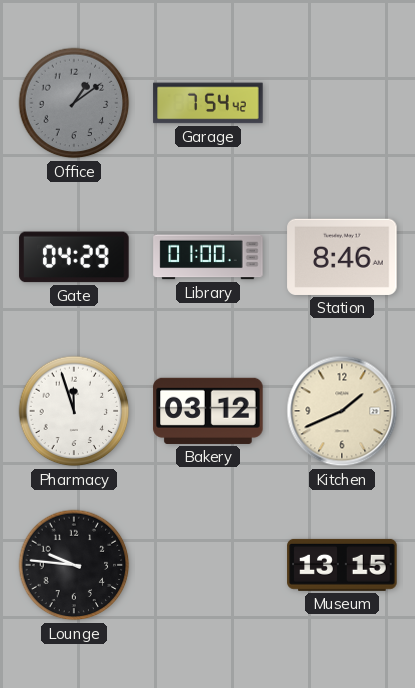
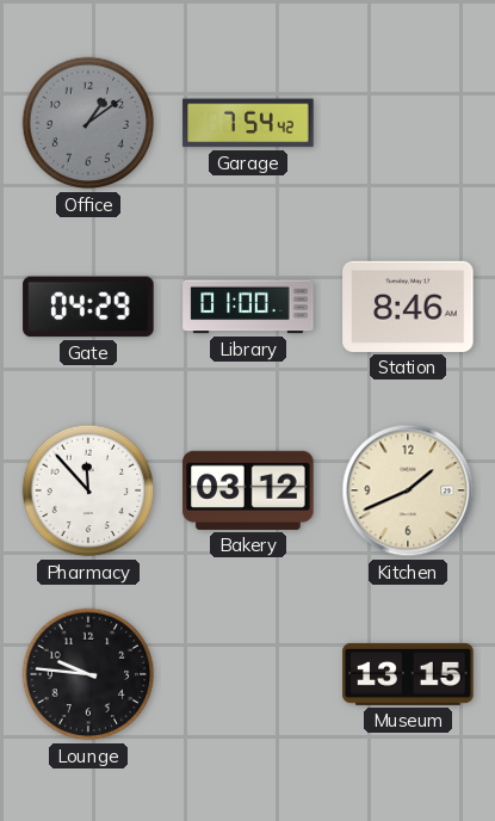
Pharmacy: 11:57 -> 11:53 (88, 490)
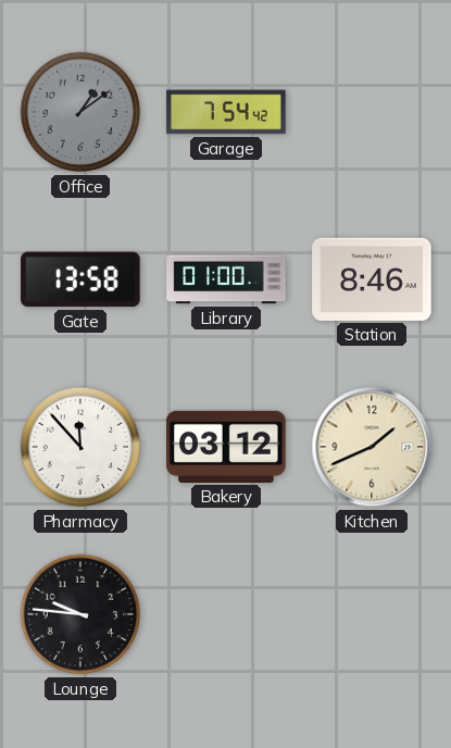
Gate: 04:29 -> 13:58 (80, 279)
Museum: 13:15 -> none (408, 674)
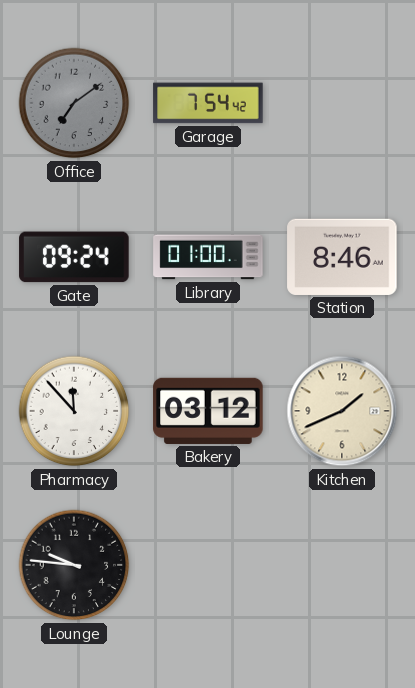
Office: 1:09 -> 7:09 (74, 103)
Gate: 13:58 -> 09:24 (74, 257)
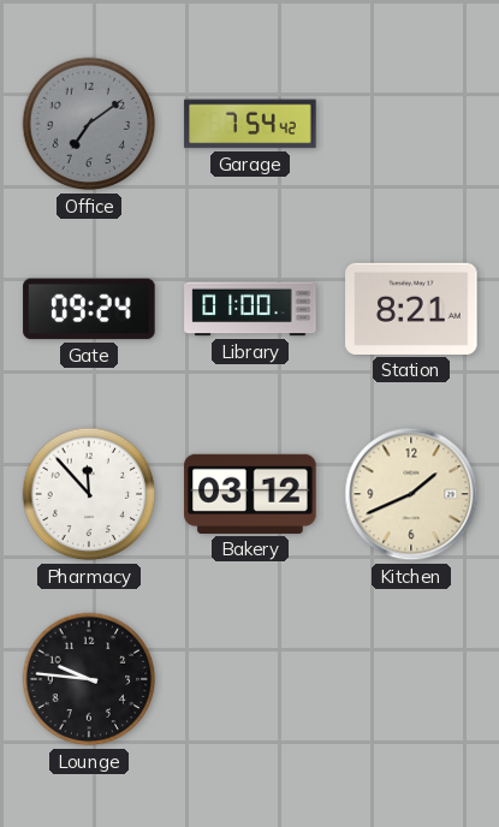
Station: 8:46 -> 8:21 (411, 309)
